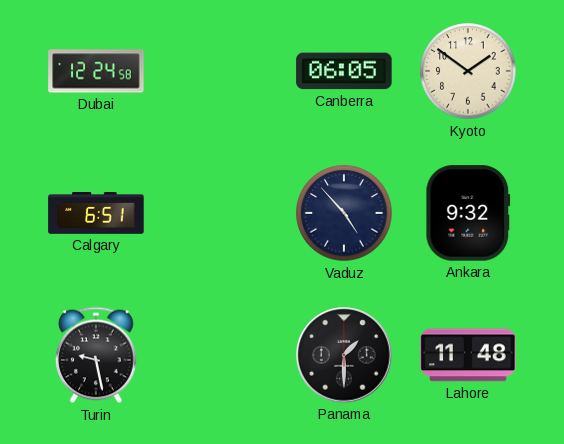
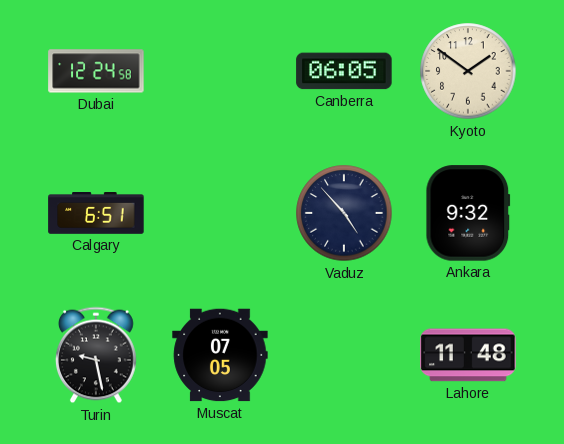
Muscat: none -> 07:05 (220, 355)
Panama: 1:30 -> none (344, 355)
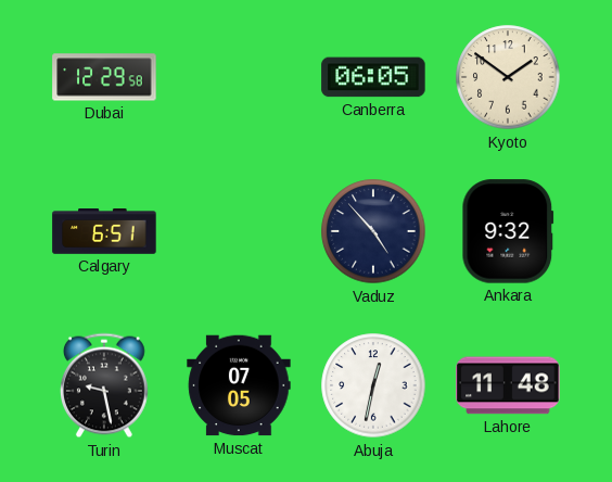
Dubai: 12:24 -> 12:29 (104, 77)
Abuja: none -> 12:32 (373, 385)
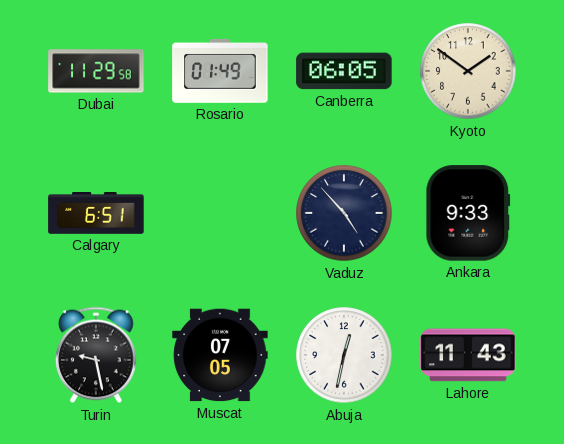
Dubai: 12:29 -> 11:29 (96, 71)
Rosario: none -> 01:49 (220, 71)
Ankara: 9:32 -> 9:33 (468, 213)
Lahore: 11:48 -> 11:43 (468, 355)
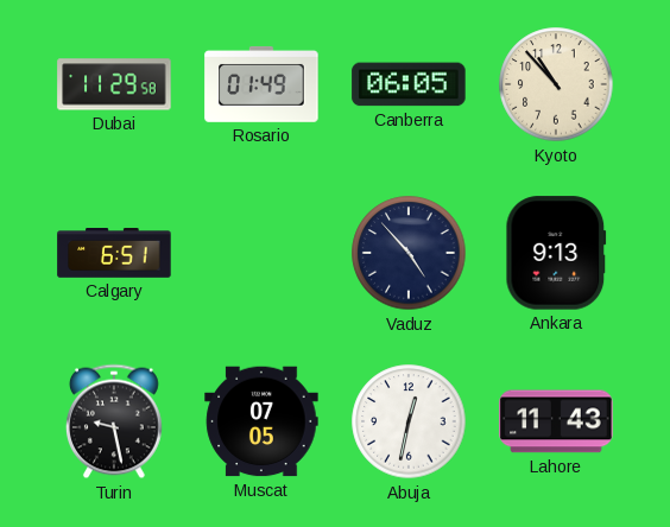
Kyoto: 1:51 -> 10:53 (556, 84)
Ankara: 9:33 -> 9:13 (556, 253)
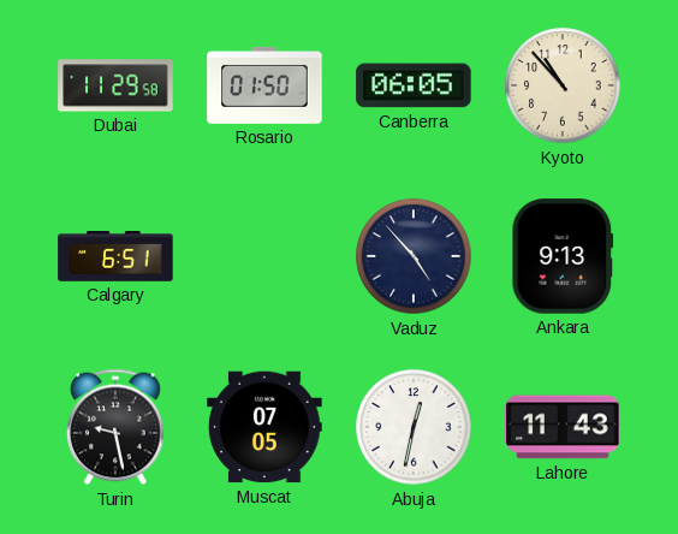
Rosario: 01:49 -> 01:50 (264, 85)
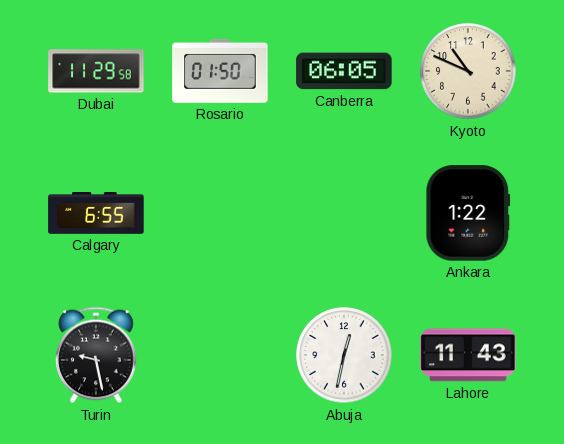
Kyoto: 10:53 -> 10:49 (468, 71)
Calgary: 6:51 -> 6:55 (96, 213)
Vaduz: 4:53 -> none (414, 256)
Ankara: 9:13 -> 1:22 (468, 213)
Muscat: 07:05 -> none (264, 427)
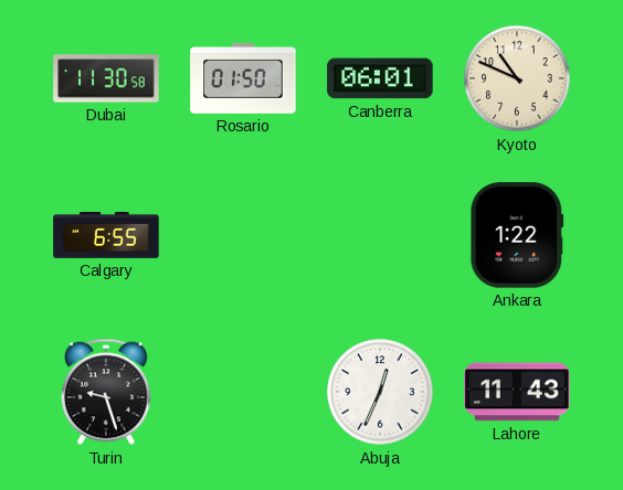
Dubai: 11:29 -> 11:30 (106, 78)
Canberra: 06:05 -> 06:01 (380, 78)
Turin: 9:28 -> 9:27 (106, 392)
Abuja: 12:32 -> 12:34 (380, 392)
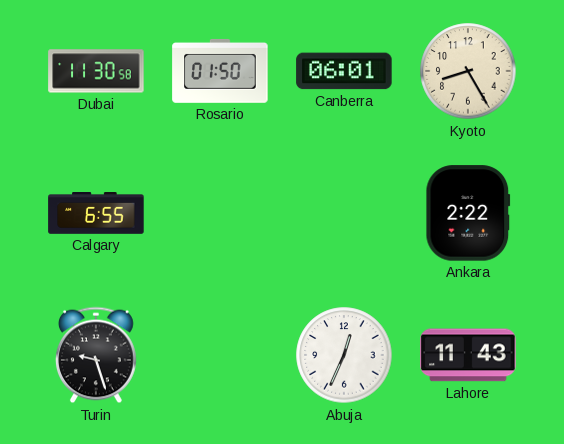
Kyoto: 10:49 -> 8:25 (468, 71)
Ankara: 1:22 -> 2:22 (468, 213)
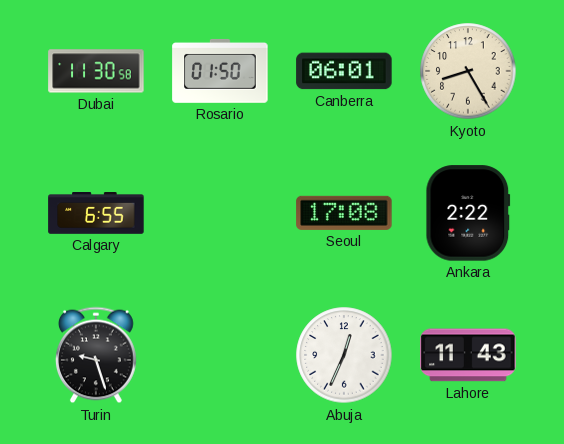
Seoul: none -> 17:08 (344, 213)
